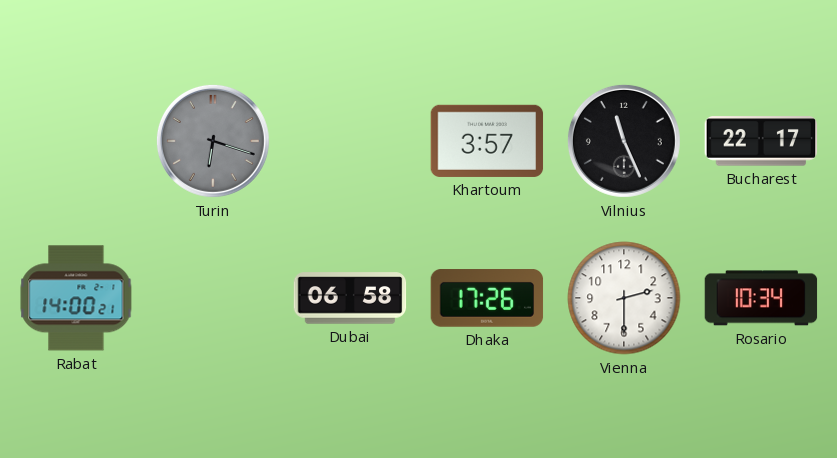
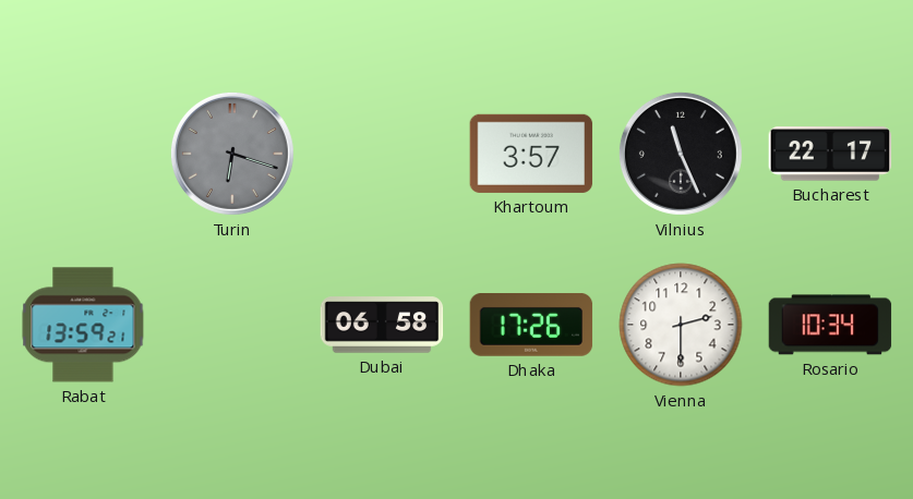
Rabat: 14:00 -> 13:59 (83, 325)
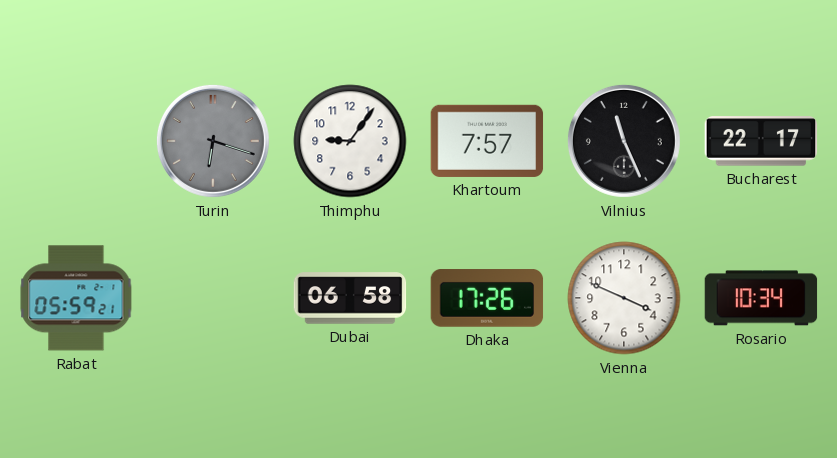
Thimphu: none -> 9:06 (350, 141)
Khartoum: 3:57 -> 7:57 (487, 141)
Rabat: 13:59 -> 05:59 (76, 298)
Vienna: 2:30 -> 3:49 (624, 298)
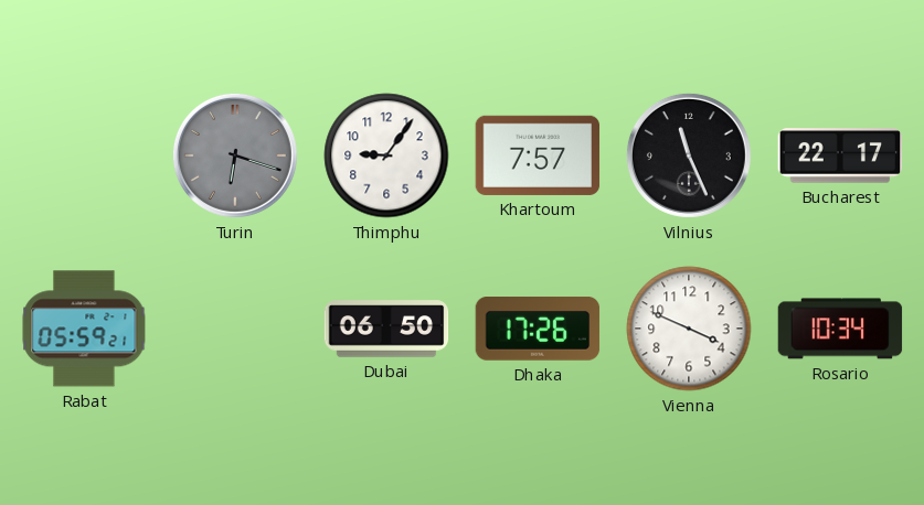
Dubai: 06:58 -> 06:50 (386, 329)
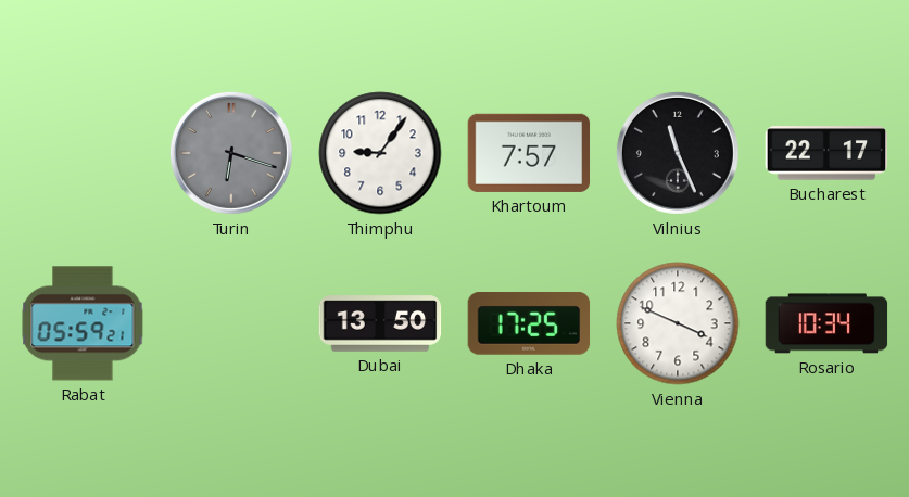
Dubai: 06:50 -> 13:50 (380, 323)
Dhaka: 17:26 -> 17:25 (529, 324)
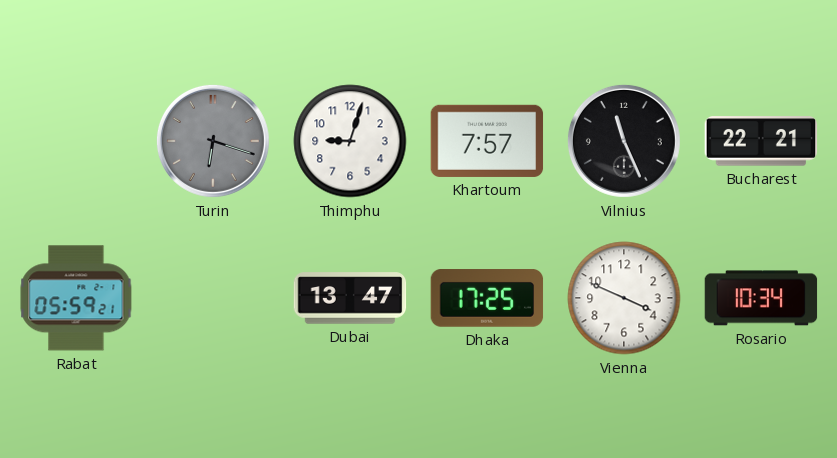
Thimphu: 9:06 -> 9:03 (350, 141)
Bucharest: 22:17 -> 22:21 (761, 141)
Dubai: 13:50 -> 13:47 (350, 298)
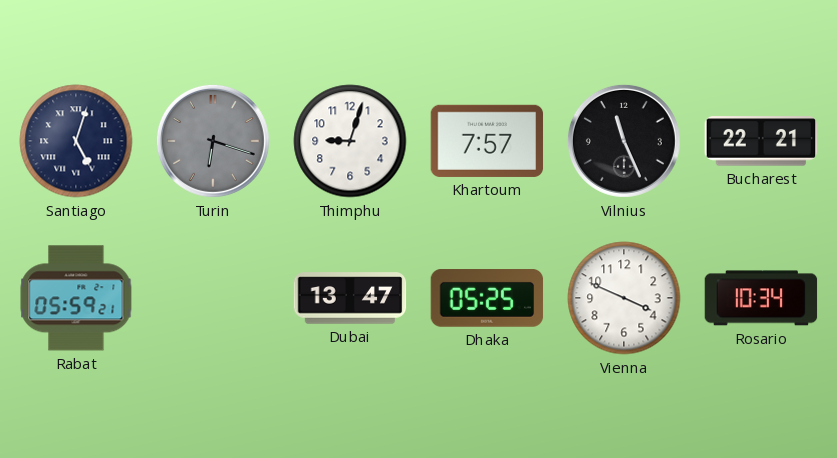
Santiago: none -> 5:03 (76, 141)
Dhaka: 17:25 -> 05:25 (487, 299)
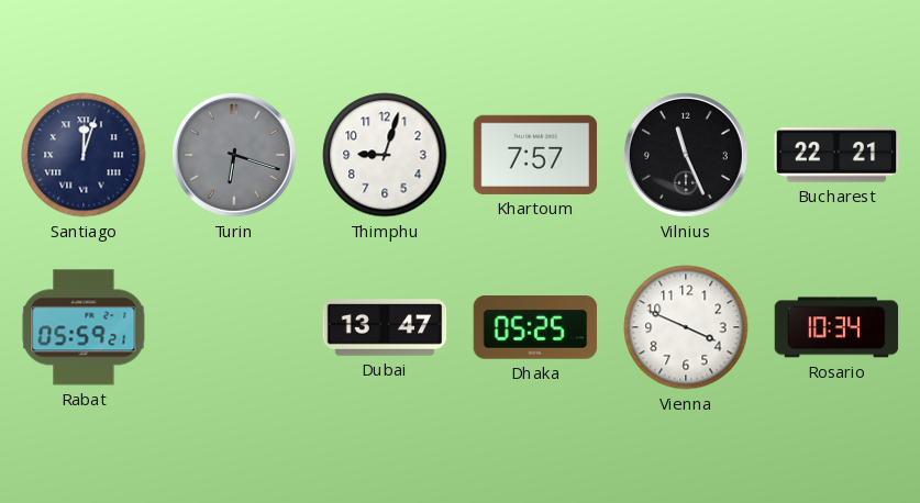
Santiago: 5:03 -> 12:03 (84, 155)
